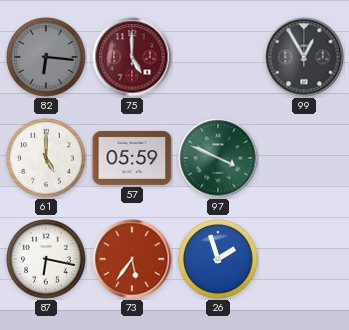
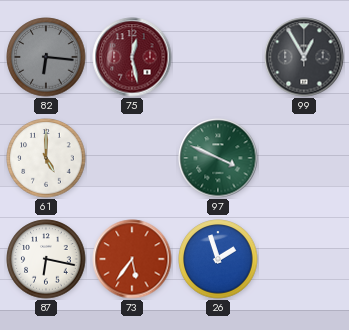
75: 5:00 -> 12:28 (132, 57)
57: 05:59 -> none (132, 158)
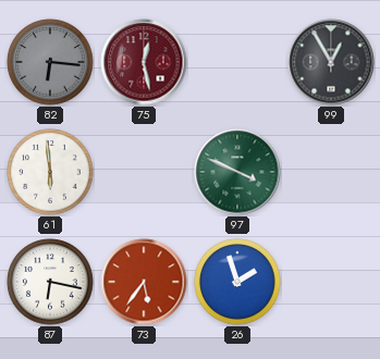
61: 5:00 -> 5:59 (50, 172)
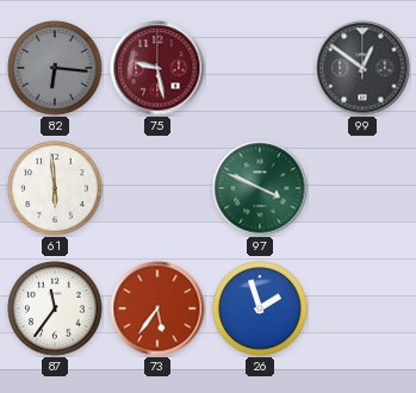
75: 12:28 -> 9:28 (157, 68)
99: 12:55 -> 12:51 (362, 68)
87: 6:17 -> 11:36 (55, 308)
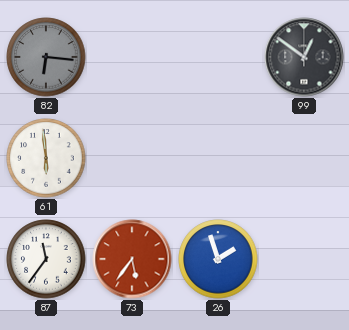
75: 9:28 -> none (157, 68)
97: 3:49 -> none (260, 188)
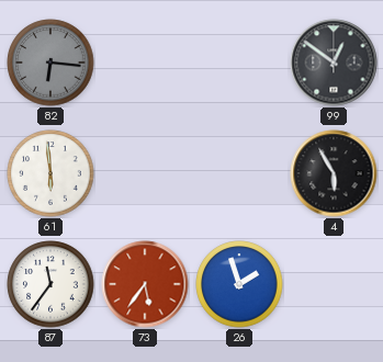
4: none -> 5:55 (334, 173)
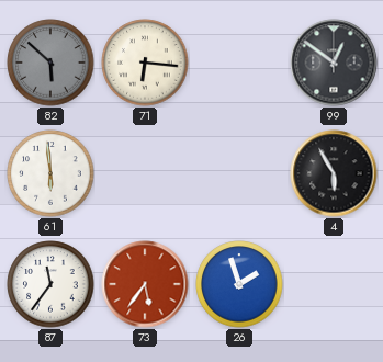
82: 6:16 -> 5:52 (50, 63)
71: none -> 6:16 (145, 63)
